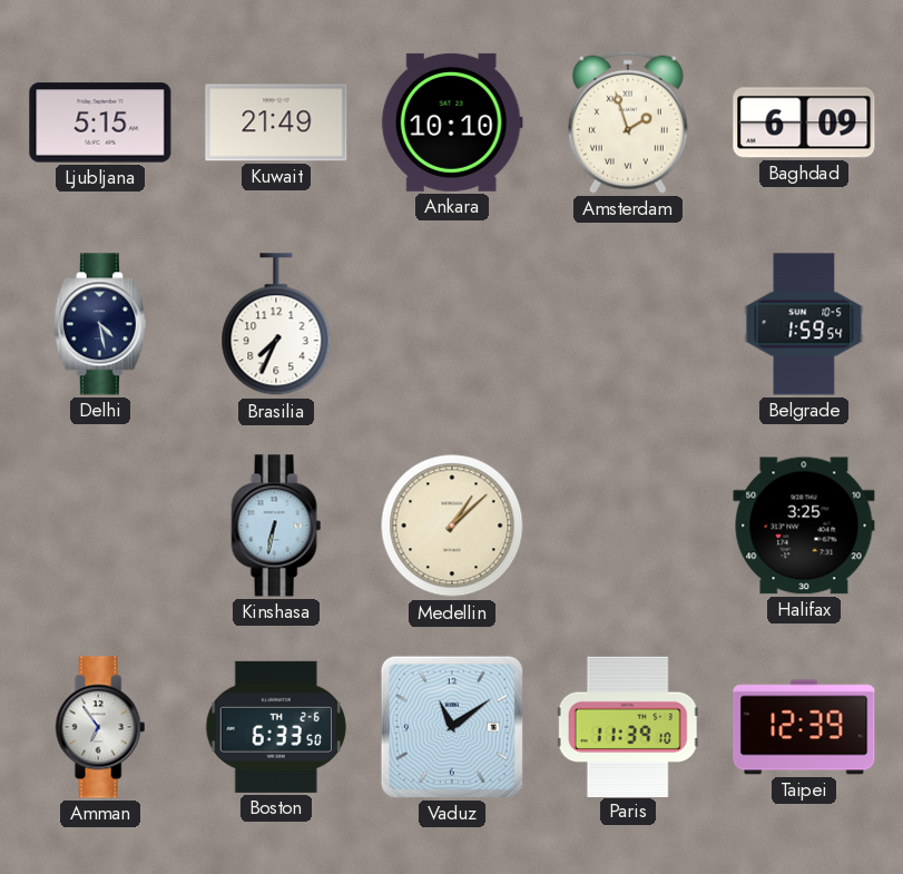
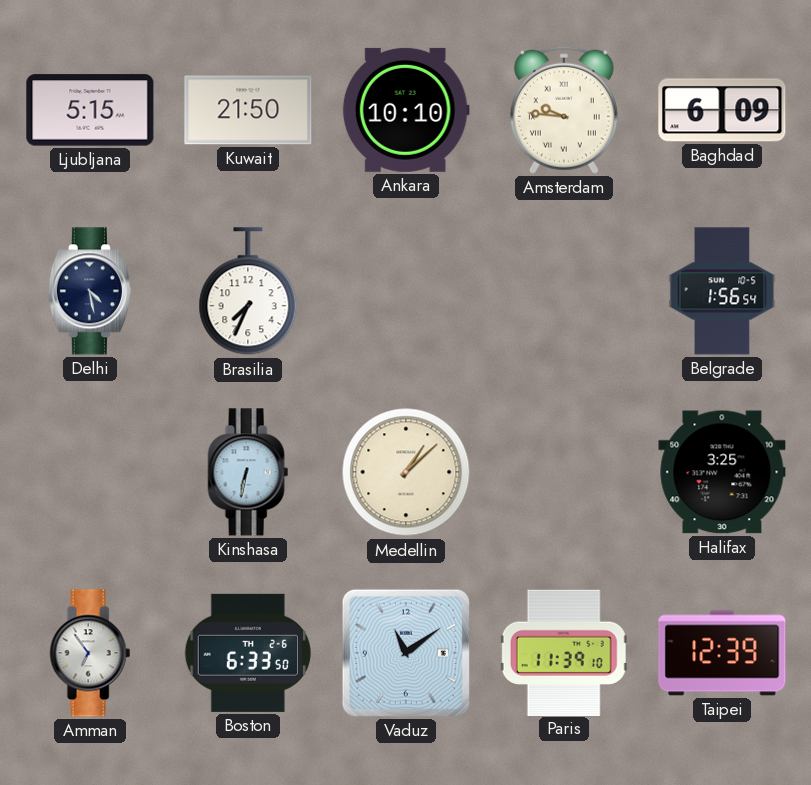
Kuwait: 21:49 -> 21:50 (248, 110)
Amsterdam: 1:57 -> 9:46 (564, 110)
Belgrade: 1:59 -> 1:56 (722, 291)
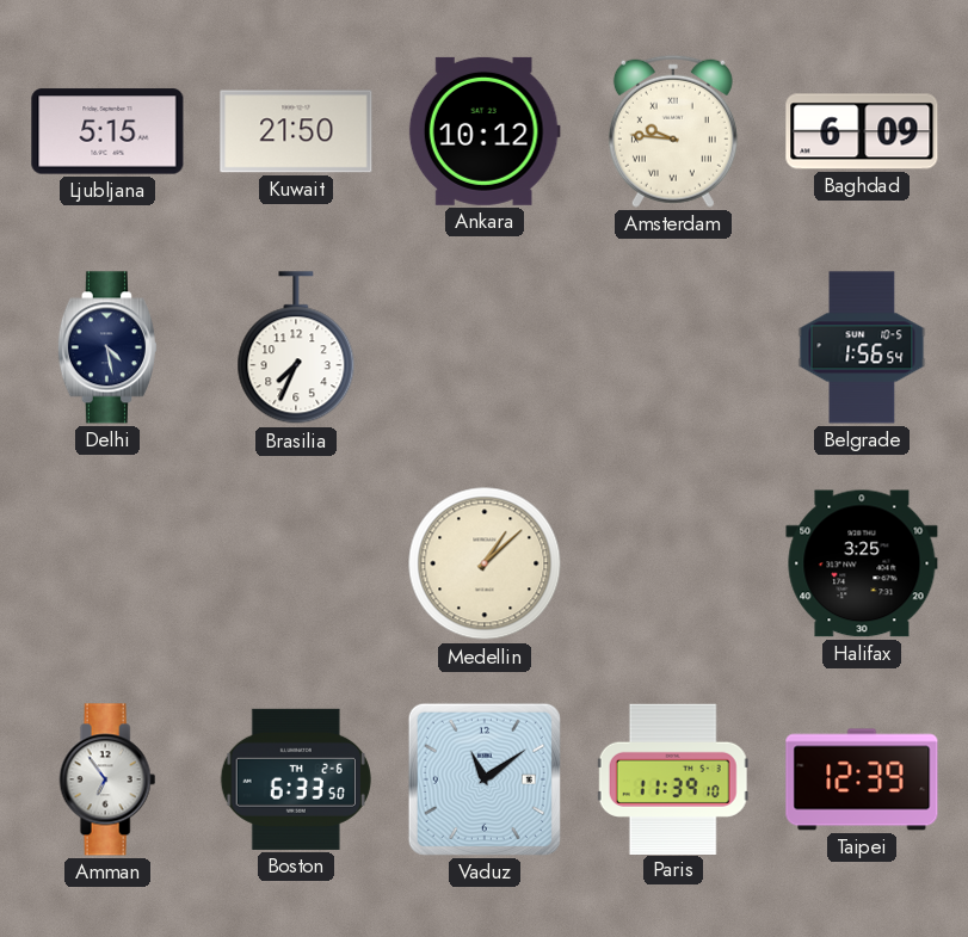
Ankara: 10:10 -> 10:12 (485, 131)
Kinshasa: 6:32 -> none (248, 472)
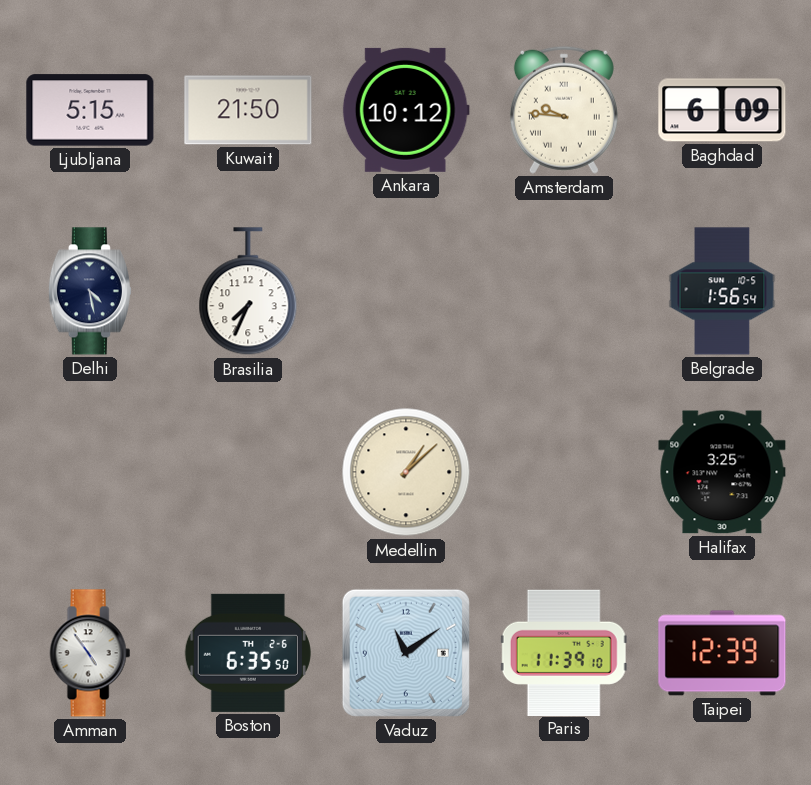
Amman: 6:54 -> 4:54 (90, 653)
Boston: 6:33 -> 6:35 (248, 653)
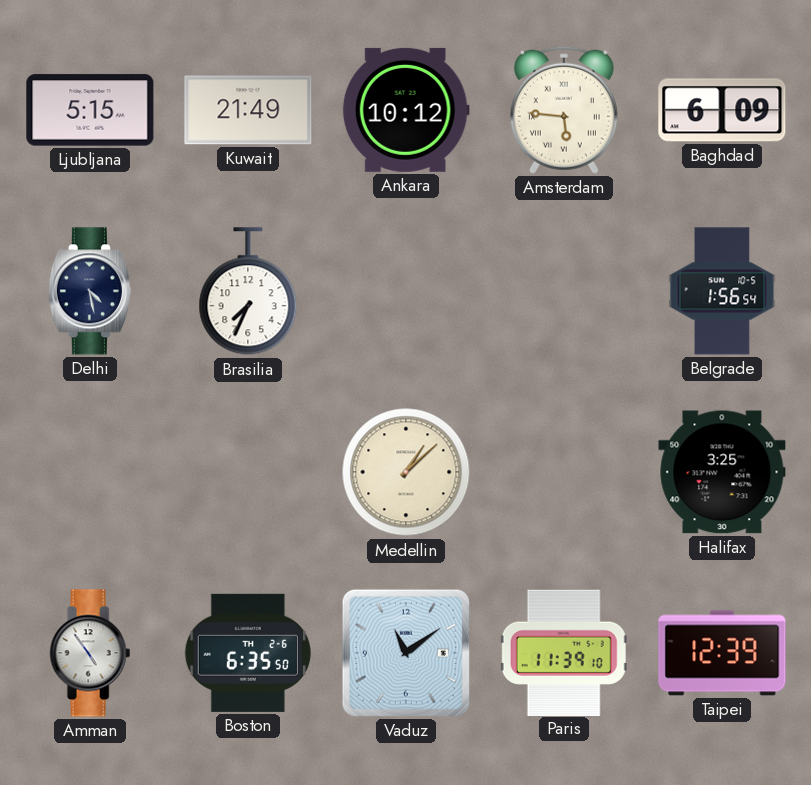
Kuwait: 21:50 -> 21:49 (248, 110)
Amsterdam: 9:46 -> 5:46 (564, 110)
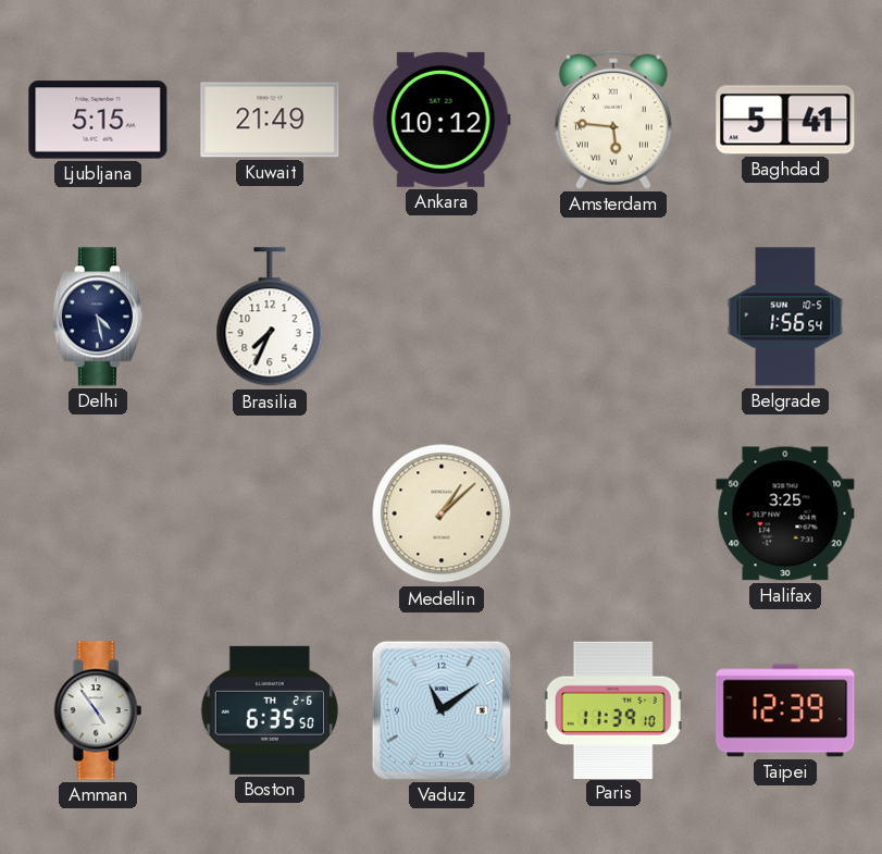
Baghdad: 6:09 -> 5:41 (785, 120)
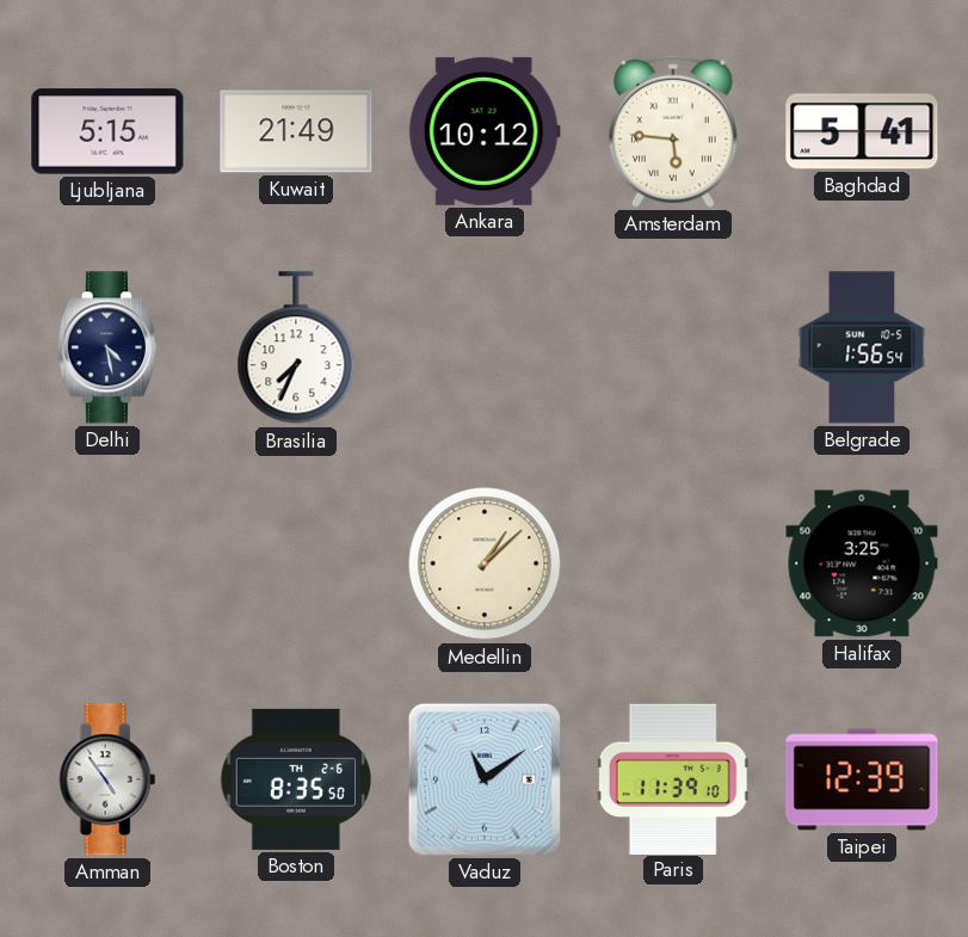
Boston: 6:35 -> 8:35 (296, 779)
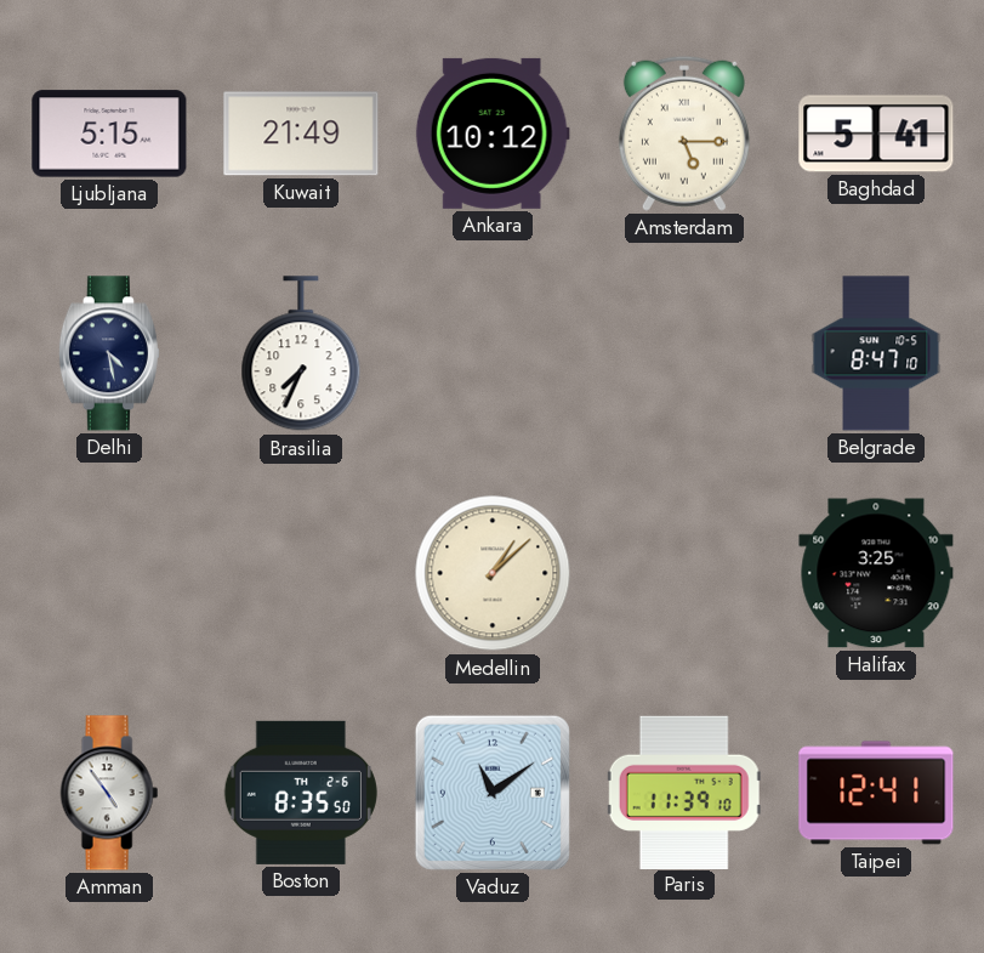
Amsterdam: 5:46 -> 5:15 (684, 134)
Belgrade: 1:56 -> 8:47 (876, 353)
Taipei: 12:39 -> 12:41 (876, 793)
